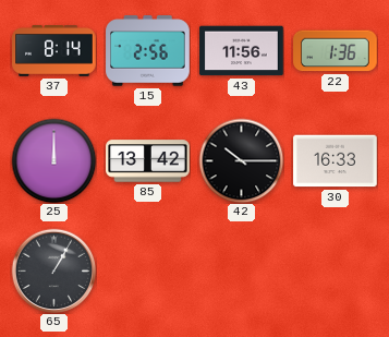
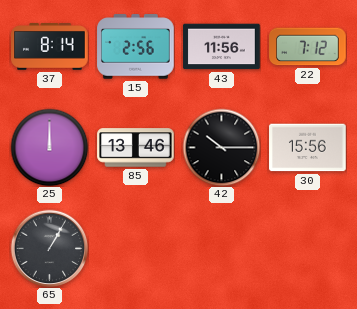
22: 1:36 -> 7:12 (308, 47)
85: 13:42 -> 13:46 (136, 148)
30: 16:33 -> 15:56 (308, 148)
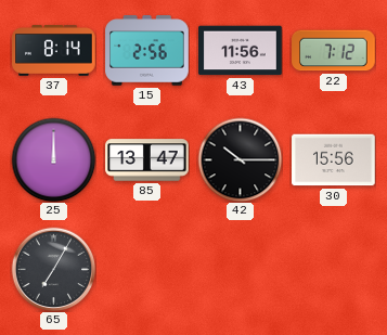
85: 13:46 -> 13:47 (147, 160)
65: 1:05 -> 7:05 (53, 269)
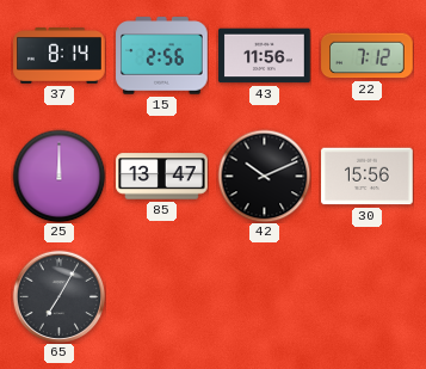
42: 10:15 -> 10:11 (264, 176)
